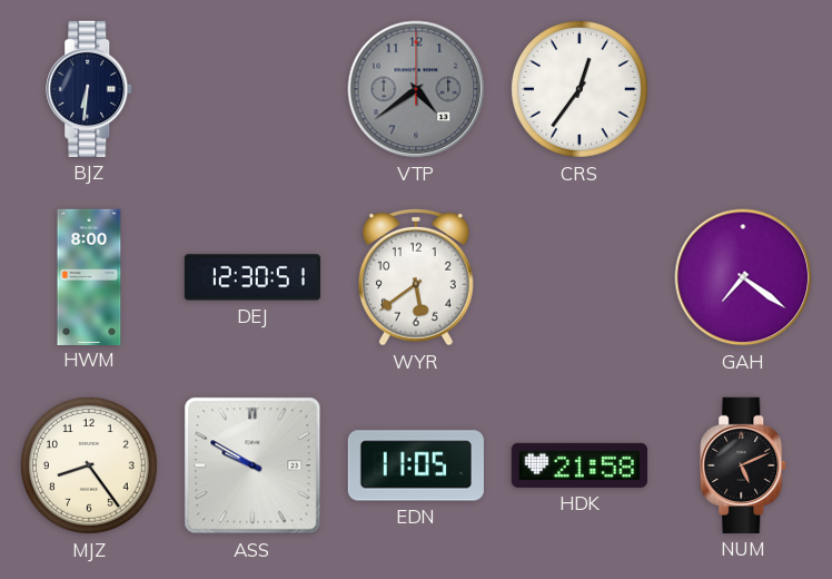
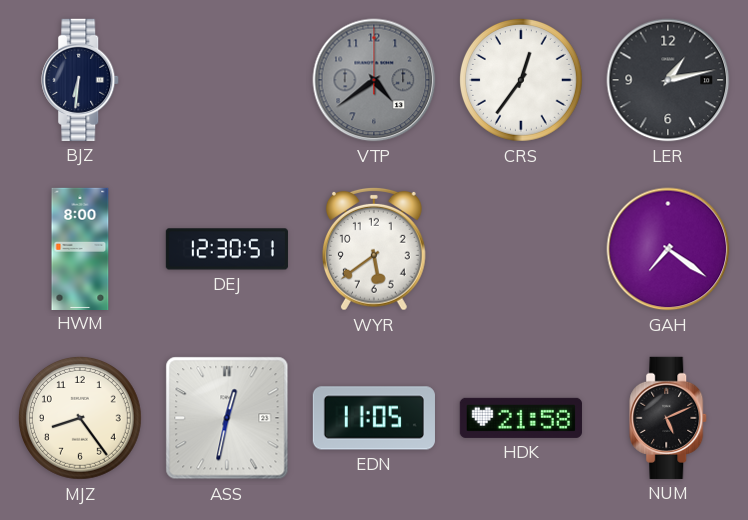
LER: none -> 1:13 (668, 80)
ASS: 9:50 -> 12:32 (227, 418)
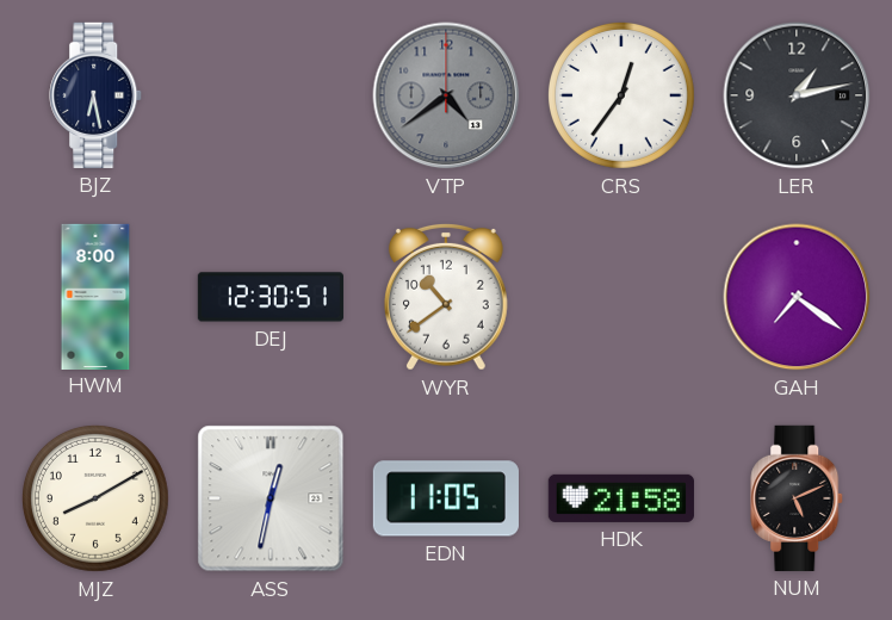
BJZ: 6:31 -> 6:28 (97, 95)
WYR: 5:39 -> 10:39 (446, 297)
MJZ: 8:24 -> 8:10 (95, 498)
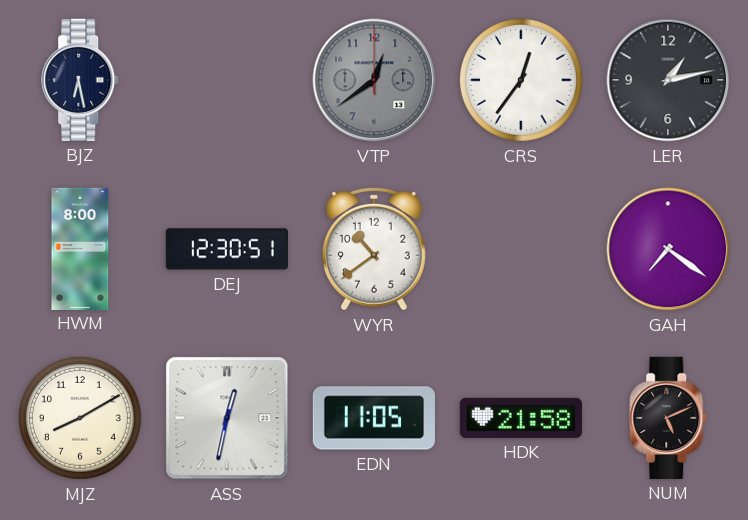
VTP: 4:39 -> 12:39 (374, 80)
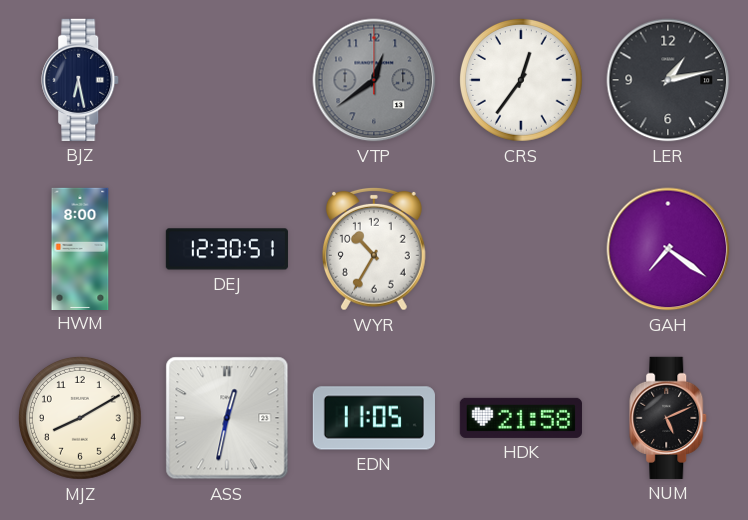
WYR: 10:39 -> 10:35 (374, 249)
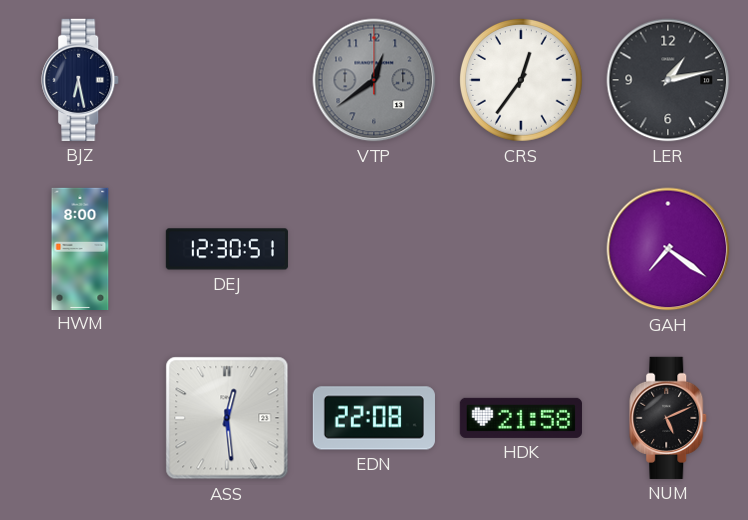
WYR: 10:35 -> none (374, 249)
MJZ: 8:10 -> none (80, 418)
ASS: 12:32 -> 12:29 (227, 418)
EDN: 11:05 -> 22:08 (374, 418)
